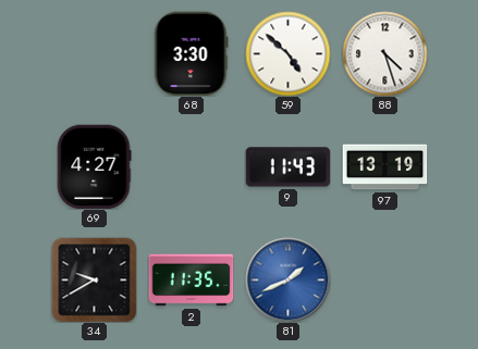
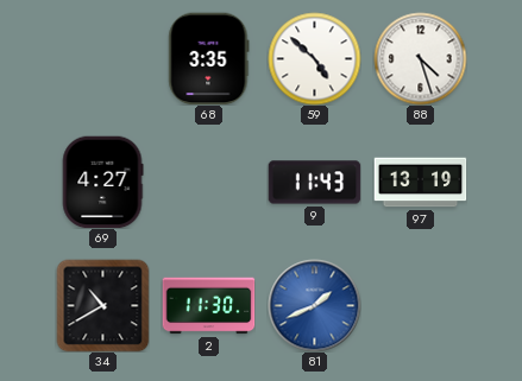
68: 3:30 -> 3:35 (209, 58)
34: 9:40 -> 10:40 (102, 305)
2: 11:35 -> 11:30 (208, 306)
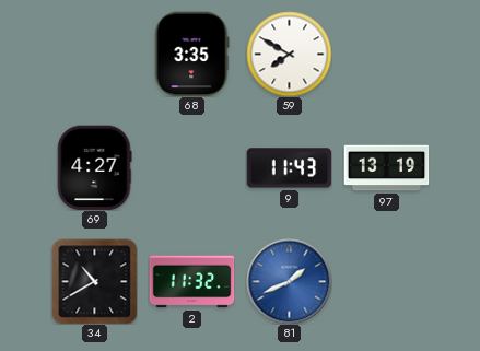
59: 4:52 -> 7:50 (289, 54)
88: 4:27 -> none (420, 58)
2: 11:30 -> 11:32 (191, 282)
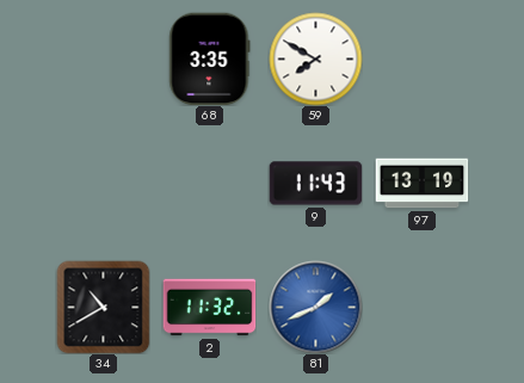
69: 4:27 -> none (94, 167)
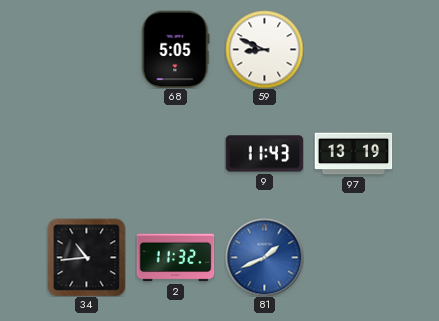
68: 3:35 -> 5:05 (176, 49)
59: 7:50 -> 8:49 (264, 49)
34: 10:40 -> 10:44 (86, 257)
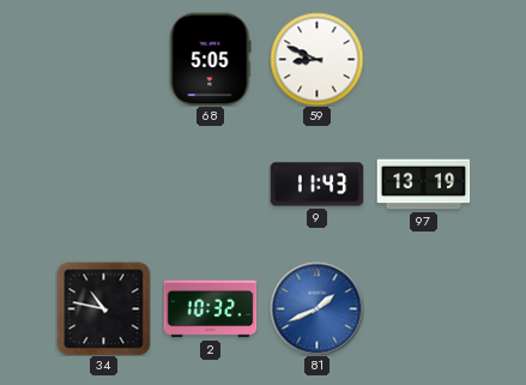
34: 10:44 -> 10:47 (103, 308)
2: 11:32 -> 10:32 (210, 309)
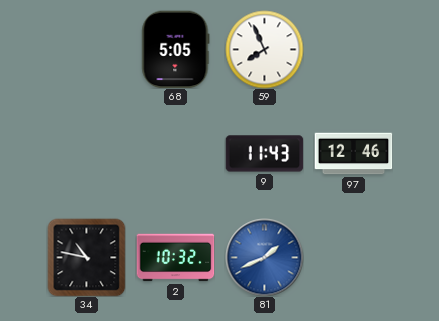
59: 8:49 -> 7:56 (264, 49)
97: 13:19 -> 12:46 (353, 154)
